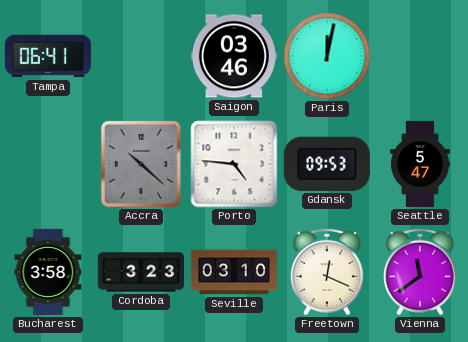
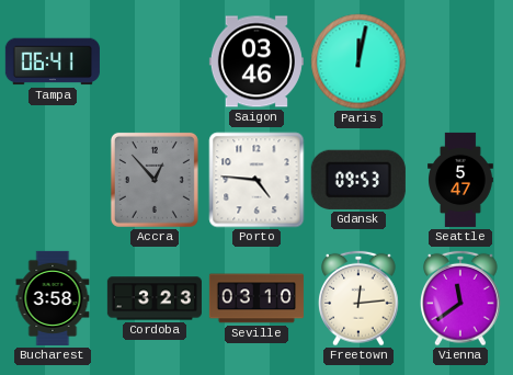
Accra: 10:22 -> 12:53 (155, 180)
Freetown: 12:19 -> 12:14 (360, 298)
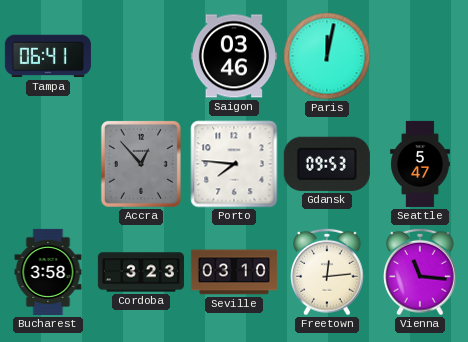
Porto: 4:46 -> 7:46 (234, 164)
Vienna: 11:39 -> 11:16 (421, 272)
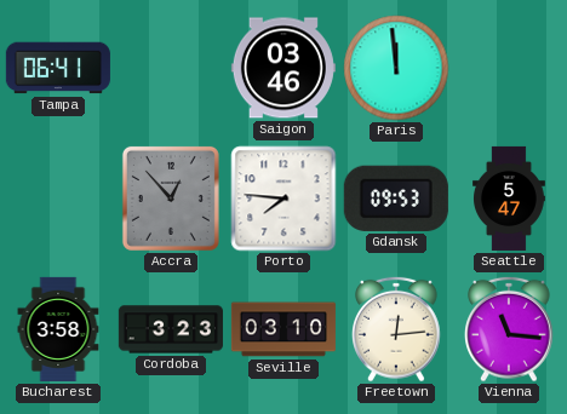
Paris: 12:02 -> 11:59 (396, 68)
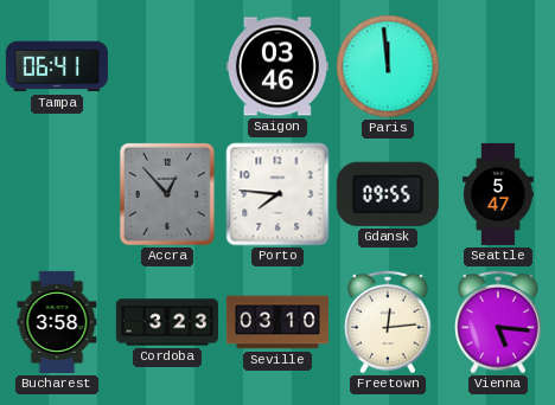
Gdansk: 09:53 -> 09:55 (388, 194)
Vienna: 11:16 -> 5:16 (499, 322)
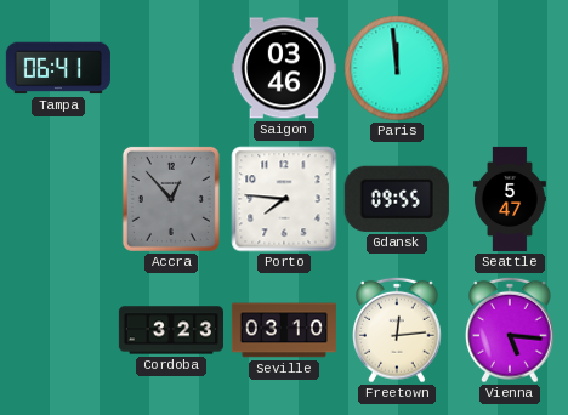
Bucharest: 3:58 -> none (57, 322)
